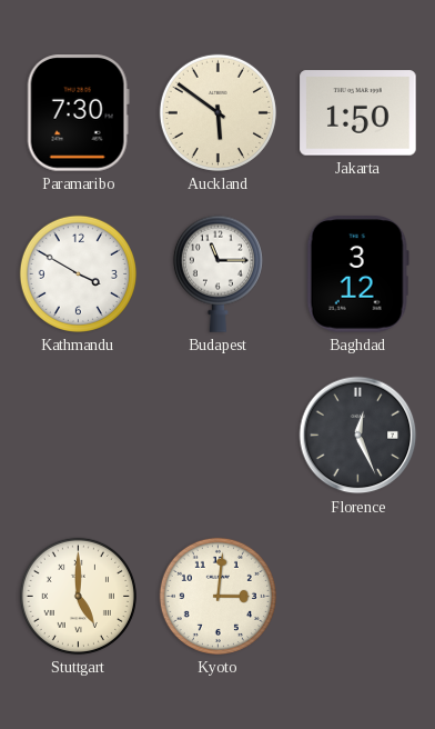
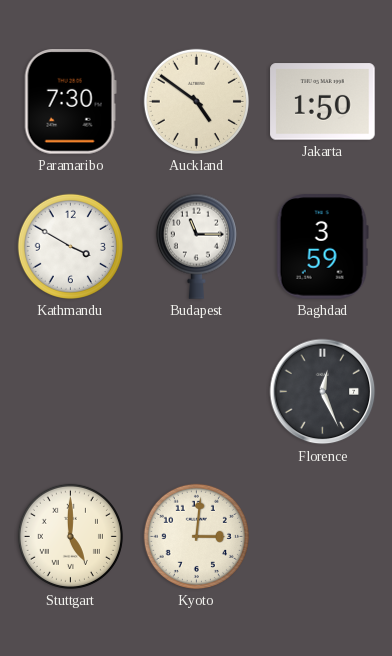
Auckland: 5:51 -> 4:51 (196, 101)
Baghdad: 3:12 -> 3:59 (322, 247)
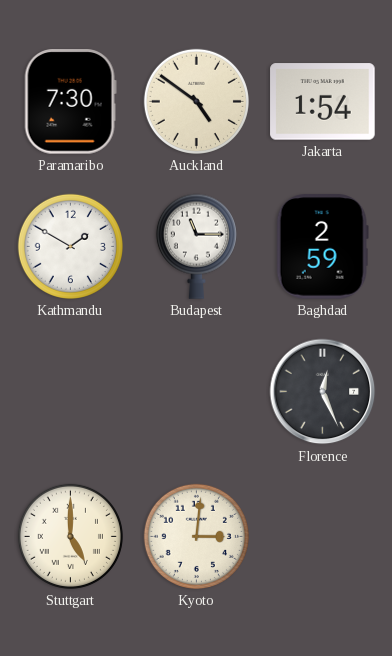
Jakarta: 1:50 -> 1:54 (323, 102)
Kathmandu: 3:50 -> 1:50 (70, 246)
Baghdad: 3:59 -> 2:59 (322, 247)
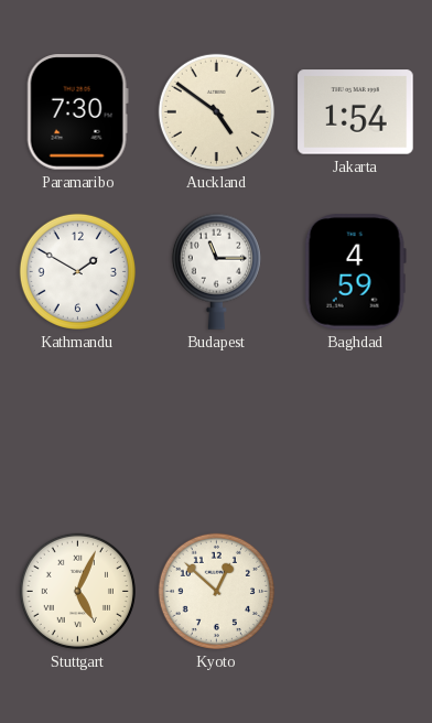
Baghdad: 2:59 -> 4:59 (355, 272)
Florence: 12:26 -> none (323, 392)
Stuttgart: 5:00 -> 5:04 (77, 591)
Kyoto: 3:01 -> 12:52 (216, 591)
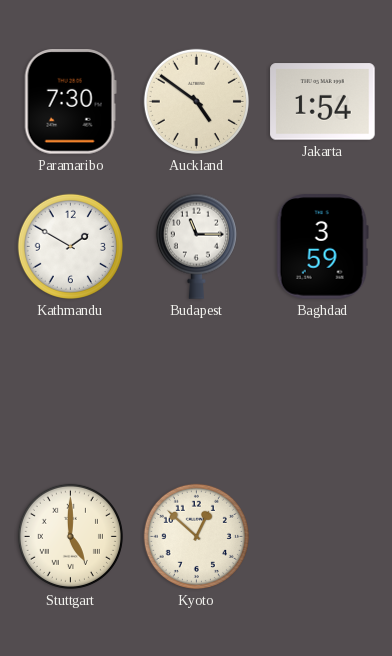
Baghdad: 4:59 -> 3:59 (322, 247)
Stuttgart: 5:04 -> 5:00 (70, 536)
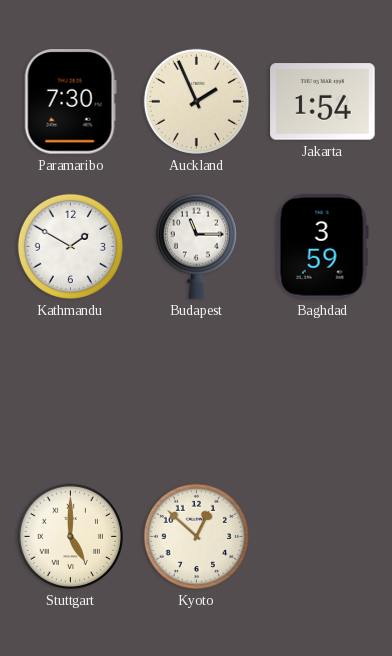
Auckland: 4:51 -> 1:56 (196, 101)
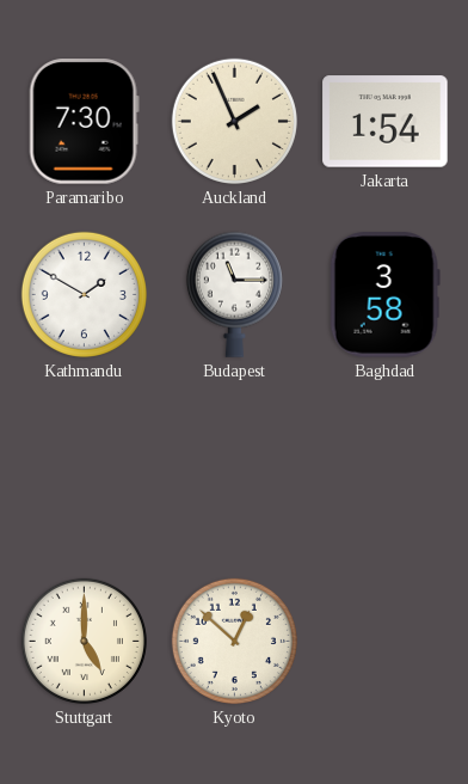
Baghdad: 3:59 -> 3:58 (384, 295)
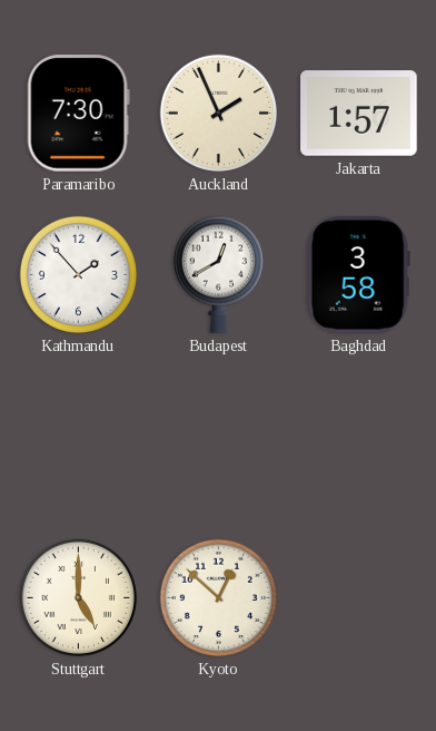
Jakarta: 1:54 -> 1:57 (359, 114)
Kathmandu: 1:50 -> 1:53 (78, 274)
Budapest: 11:15 -> 12:40 (218, 274)
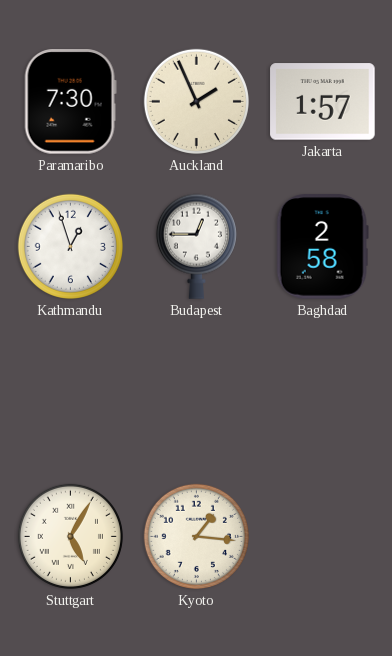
Kathmandu: 1:53 -> 12:57 (70, 246)
Budapest: 12:40 -> 12:45 (196, 246)
Baghdad: 3:58 -> 2:58 (322, 247)
Stuttgart: 5:00 -> 5:05 (70, 536)
Kyoto: 12:52 -> 1:16 (196, 536)
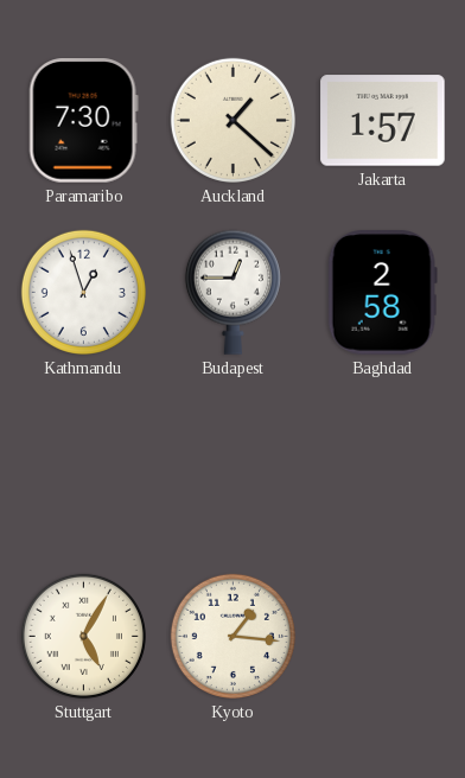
Auckland: 1:56 -> 1:22 (232, 120)
